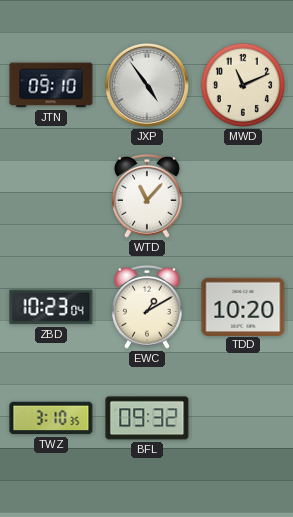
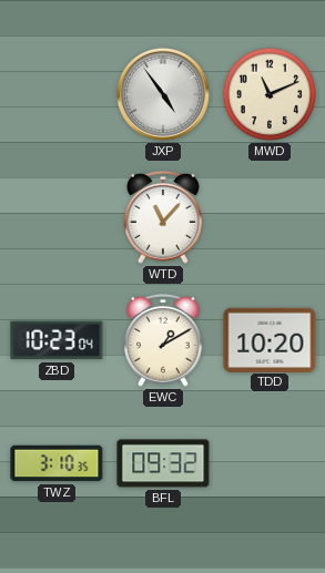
JTN: 09:10 -> none (51, 85)
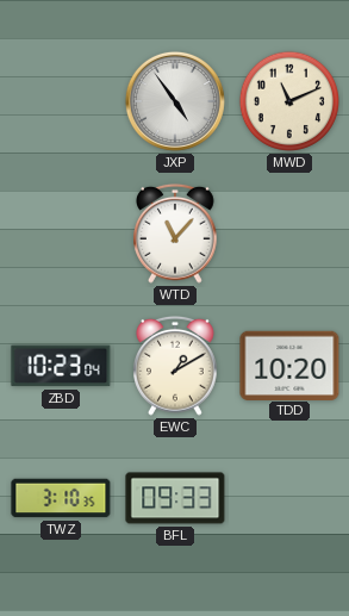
BFL: 09:32 -> 09:33 (175, 498)
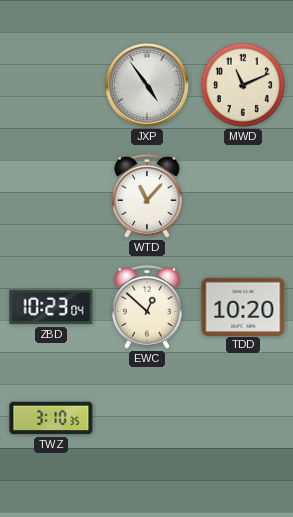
EWC: 1:10 -> 12:52 (148, 307)
BFL: 09:33 -> none (175, 498)
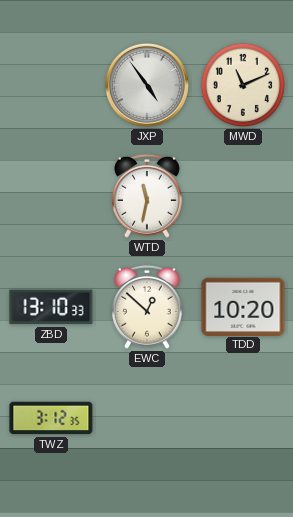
WTD: 11:07 -> 11:32 (148, 196)
ZBD: 10:23 -> 13:10 (51, 307)
TWZ: 3:10 -> 3:12 (51, 418)
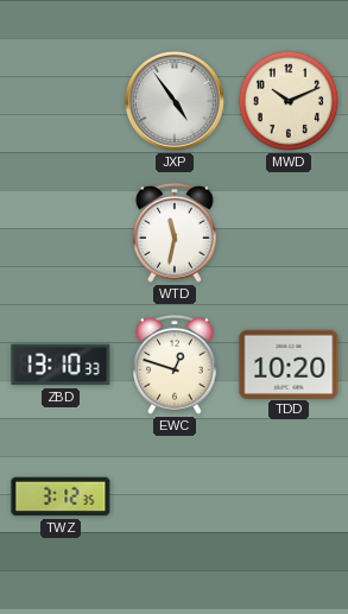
MWD: 11:11 -> 10:11 (289, 101)
EWC: 12:52 -> 12:48 (176, 365)
